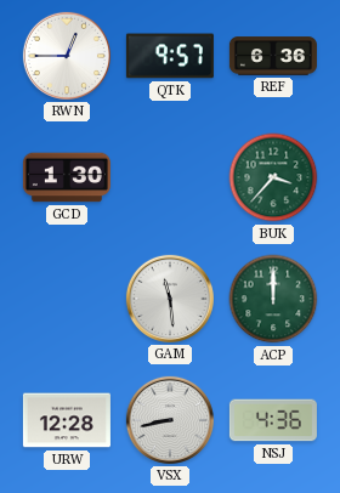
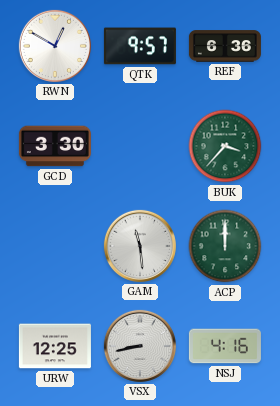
RWN: 12:45 -> 12:50 (55, 46)
GCD: 1:30 -> 3:30 (55, 146)
URW: 12:28 -> 12:25 (55, 346)
NSJ: 4:36 -> 4:16 (225, 346)
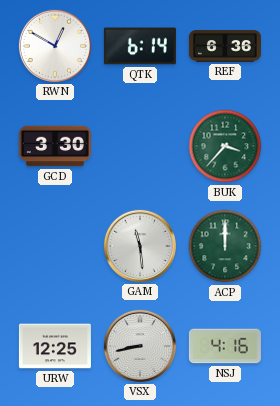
QTK: 9:57 -> 6:14 (140, 46)
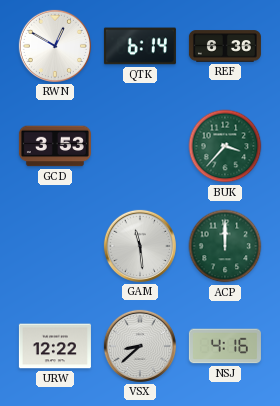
GCD: 3:30 -> 3:53 (55, 146)
URW: 12:25 -> 12:22 (55, 346)
VSX: 8:43 -> 8:38 (140, 346)
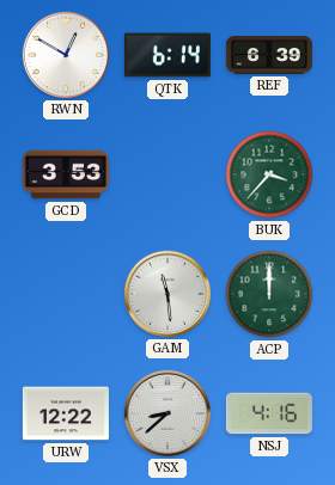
REF: 6:36 -> 6:39 (269, 55)
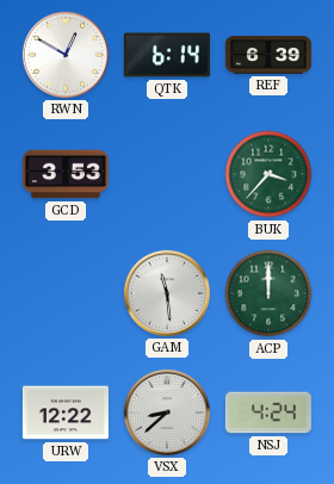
NSJ: 4:16 -> 4:24 (268, 412)
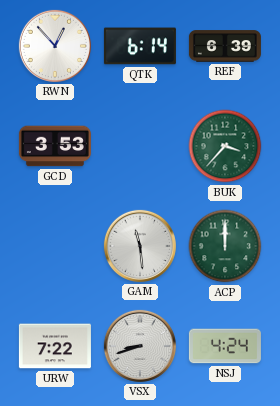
RWN: 12:50 -> 12:53 (55, 46)
URW: 12:22 -> 7:22 (55, 346)
VSX: 8:38 -> 8:42 (140, 346)
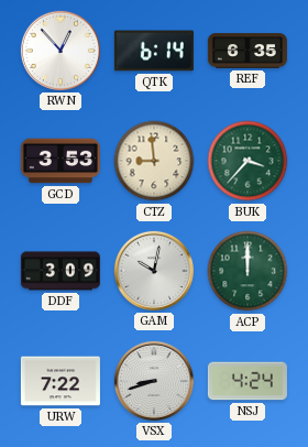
REF: 6:39 -> 6:35 (248, 51)
CTZ: none -> 8:59 (154, 161)
DDF: none -> 3:09 (61, 271)
GAM: 11:29 -> 10:02 (154, 271)
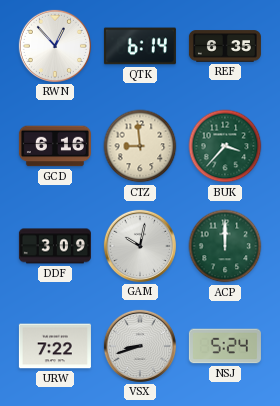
GCD: 3:53 -> 6:16 (55, 146)
NSJ: 4:24 -> 5:24 (225, 346)
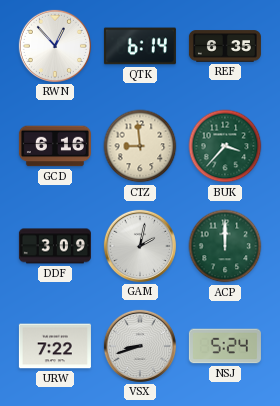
GAM: 10:02 -> 2:02 (140, 246)
